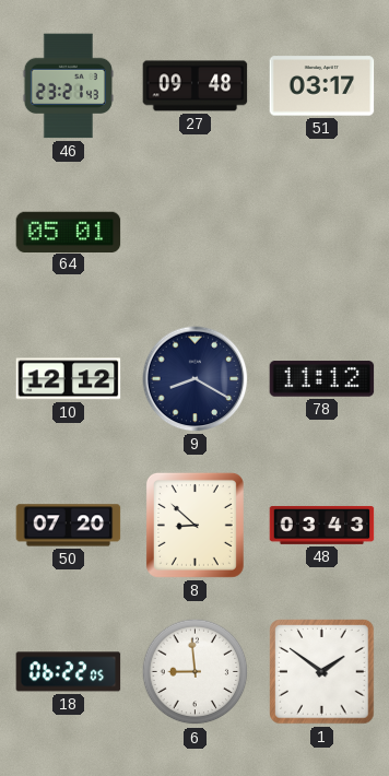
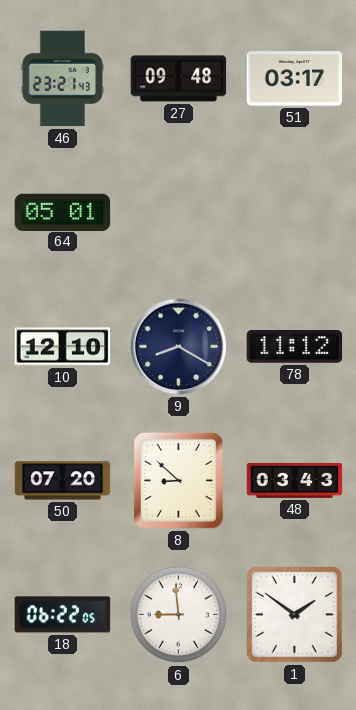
10: 12:12 -> 12:10 (63, 347)
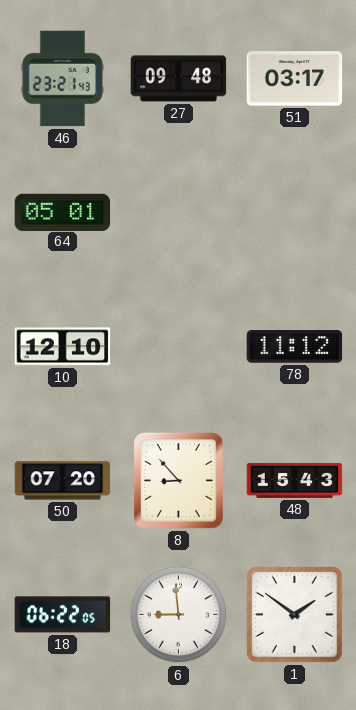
9: 8:20 -> none (179, 347)
8: 8:52 -> 8:53 (178, 480)
48: 03:43 -> 15:43 (295, 480)
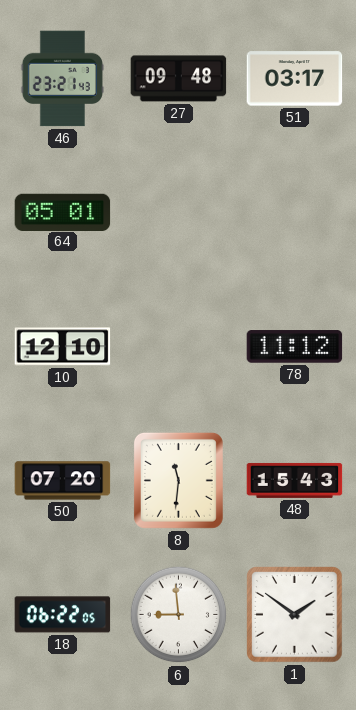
8: 8:53 -> 11:31 (178, 480)
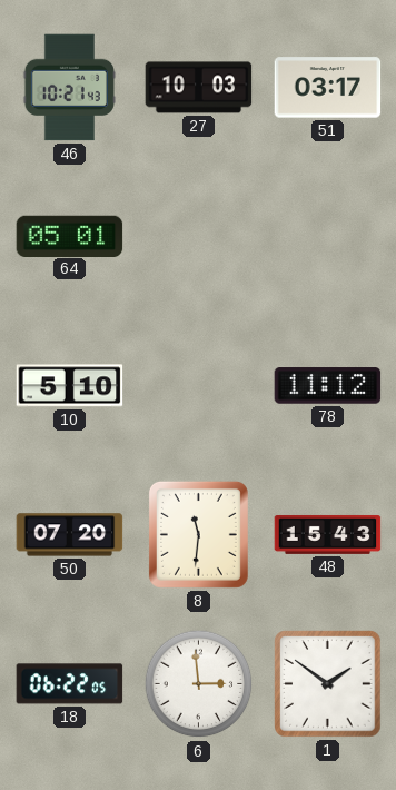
46: 23:21 -> 10:21 (69, 88)
27: 09:48 -> 10:03 (199, 88)
10: 12:10 -> 5:10 (70, 386)
6: 8:59 -> 2:59 (199, 684)
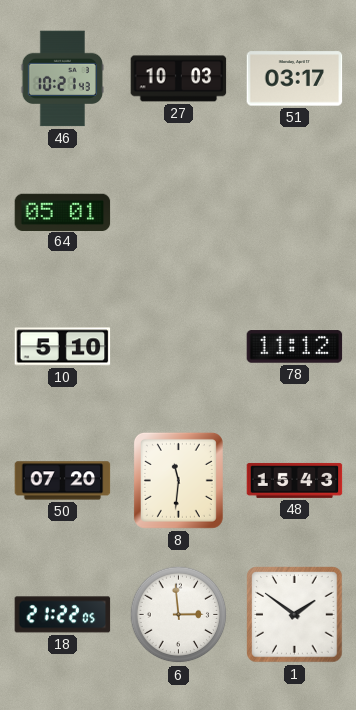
18: 06:22 -> 21:22 (63, 615)
